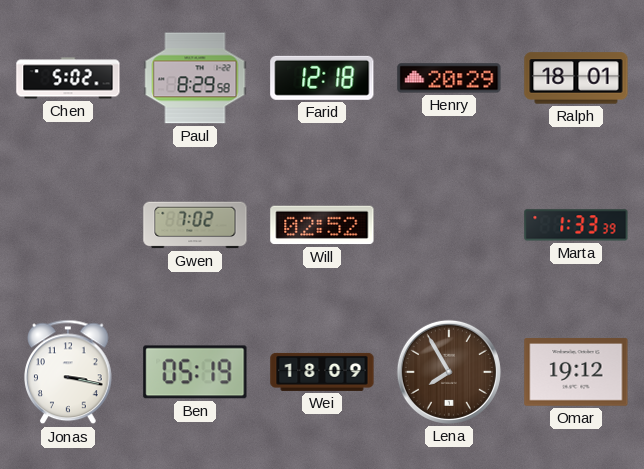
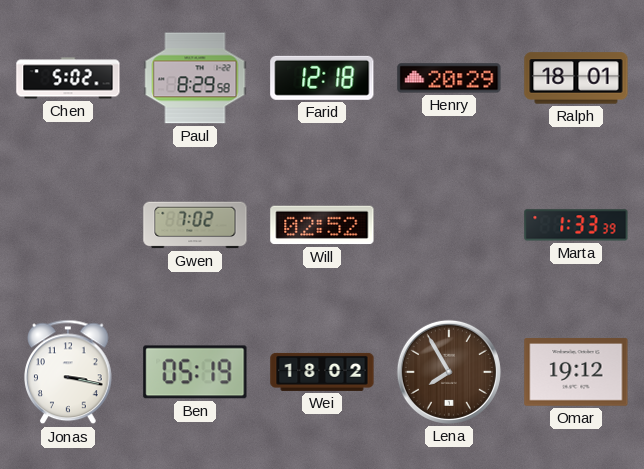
Wei: 18:09 -> 18:02 (322, 372)
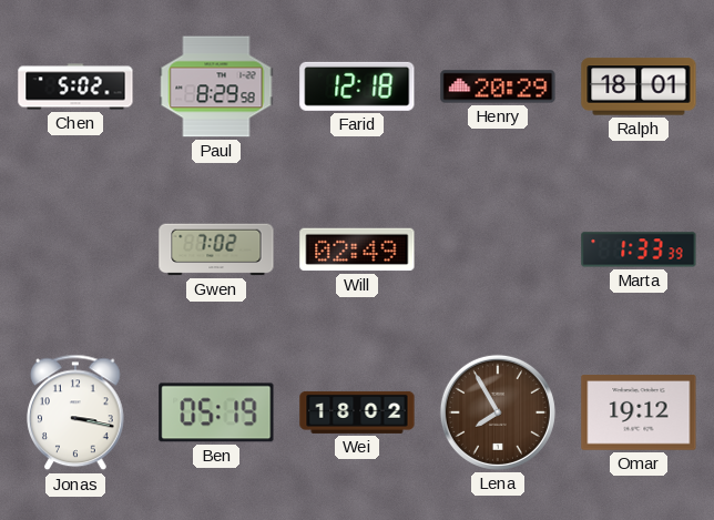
Will: 02:52 -> 02:49 (357, 249)
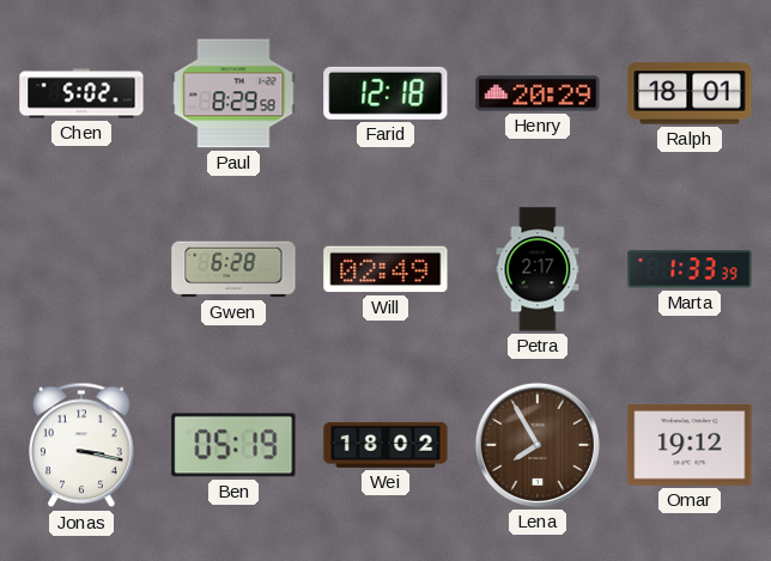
Gwen: 7:02 -> 6:28 (233, 269)
Petra: none -> 2:17 (538, 269)
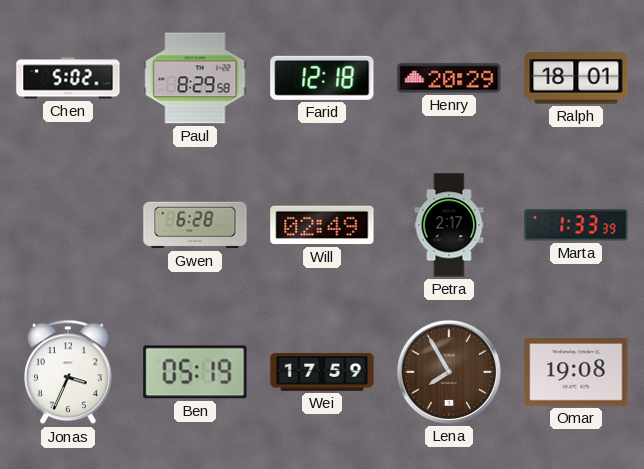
Jonas: 3:17 -> 3:34 (69, 372)
Wei: 18:02 -> 17:59 (322, 372)
Omar: 19:12 -> 19:08 (576, 373)
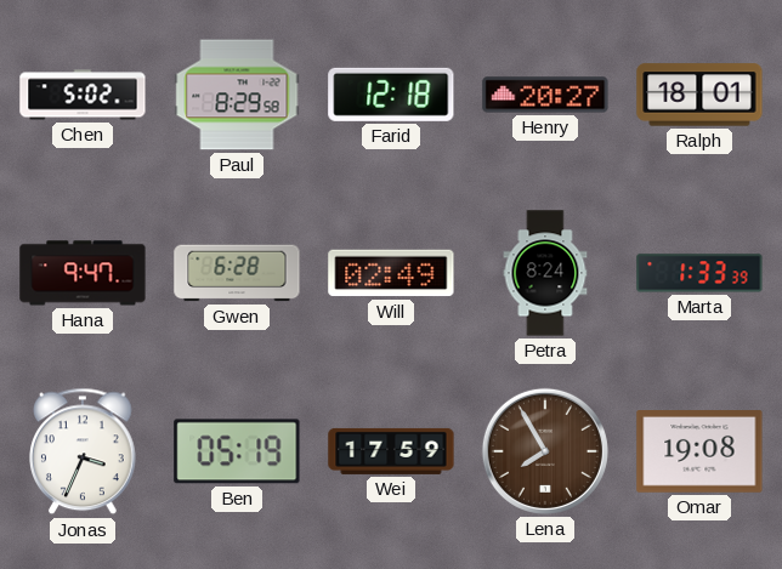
Henry: 20:29 -> 20:27 (545, 95)
Hana: none -> 9:47 (83, 273)
Petra: 2:17 -> 8:24 (545, 273)
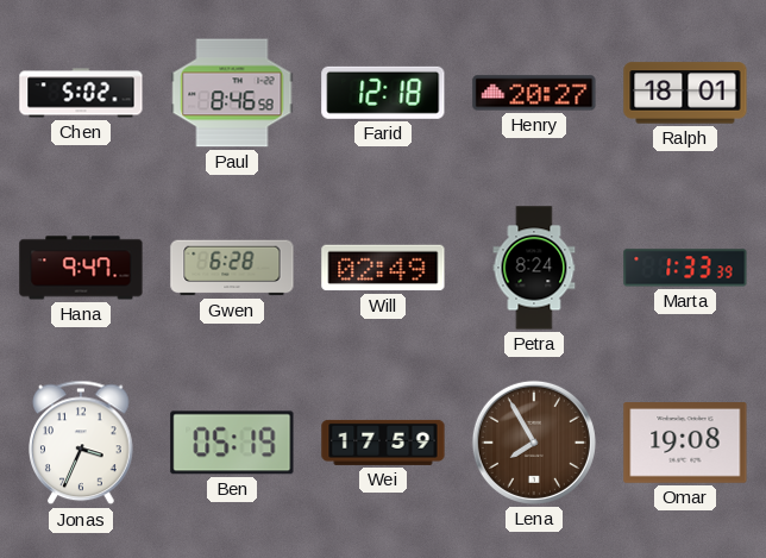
Paul: 8:29 -> 8:46 (232, 93)
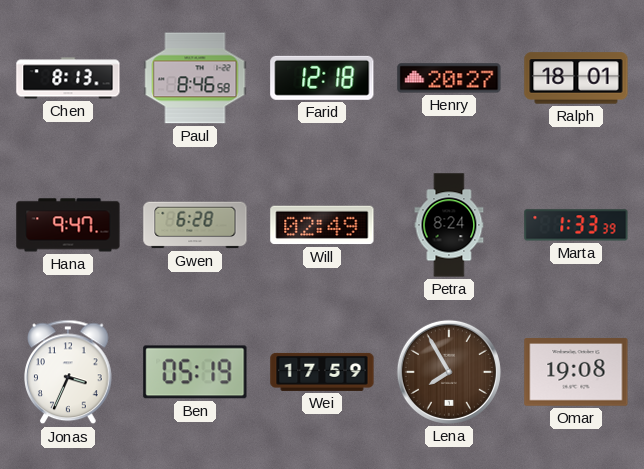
Chen: 5:02 -> 8:13 (68, 78)
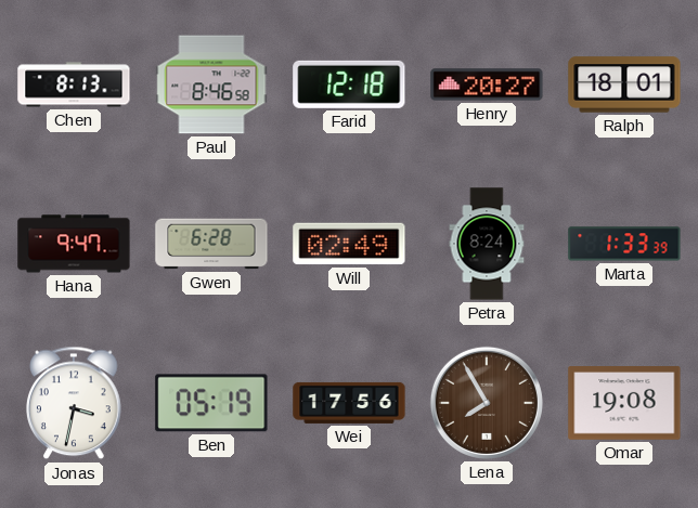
Jonas: 3:34 -> 3:32 (75, 403)
Wei: 17:59 -> 17:56 (349, 403)
